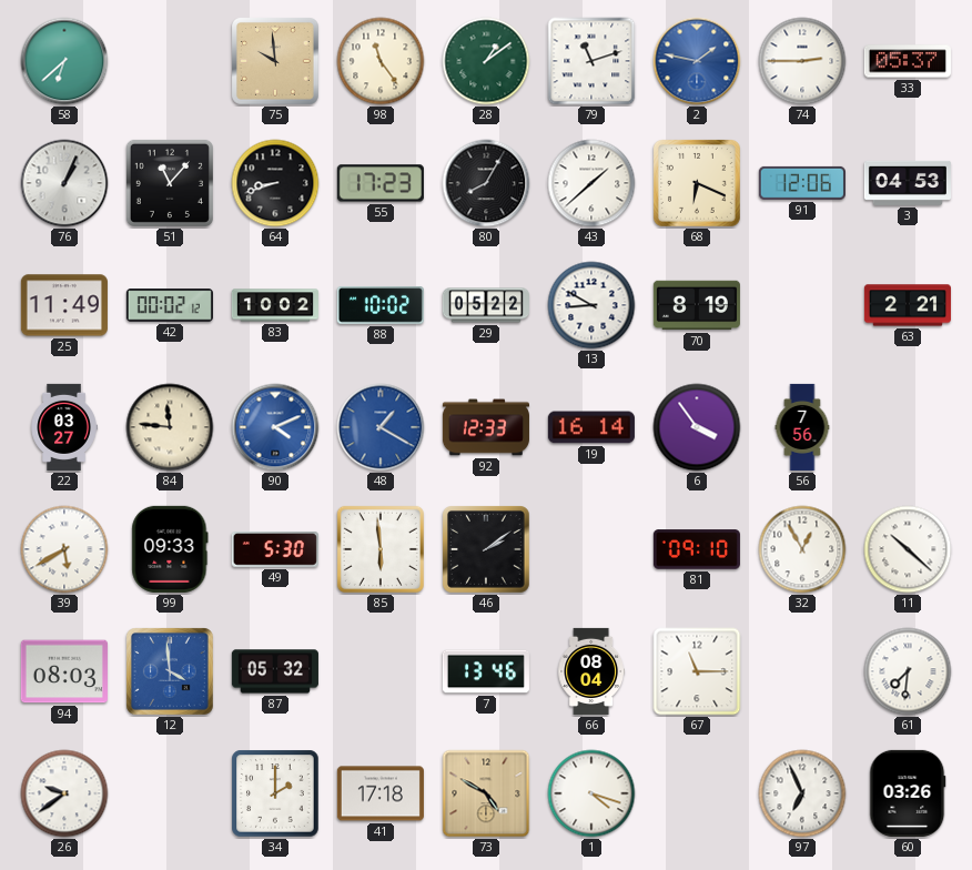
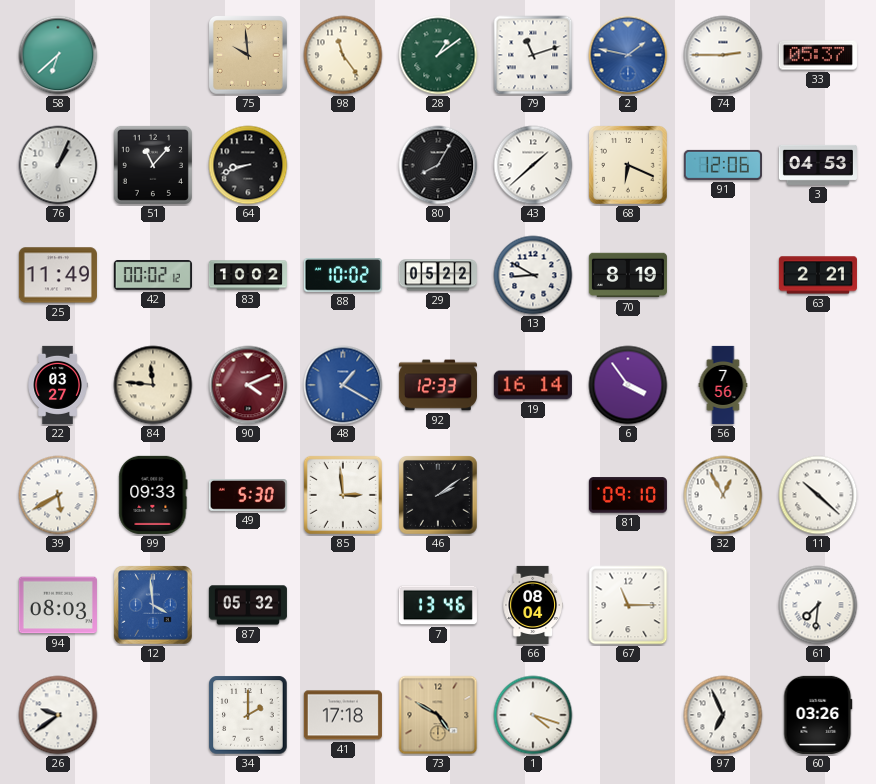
55: 17:23 -> none (381, 183)
90 dial: blue -> burgundy (248, 385)
85: 5:59 -> 2:59 (343, 495)
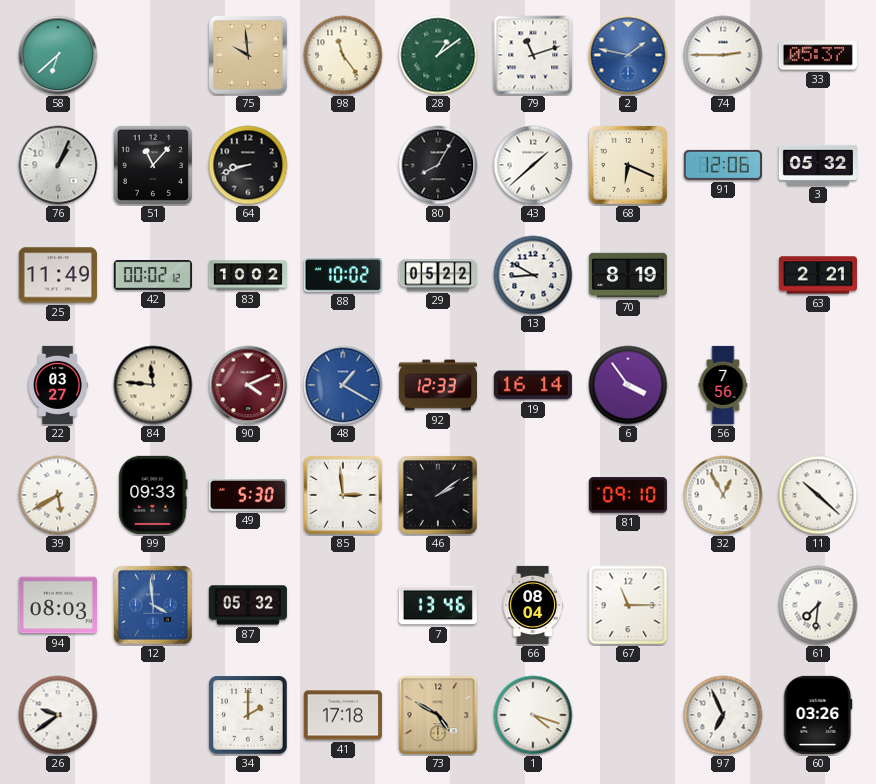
3: 04:53 -> 05:32 (818, 165)
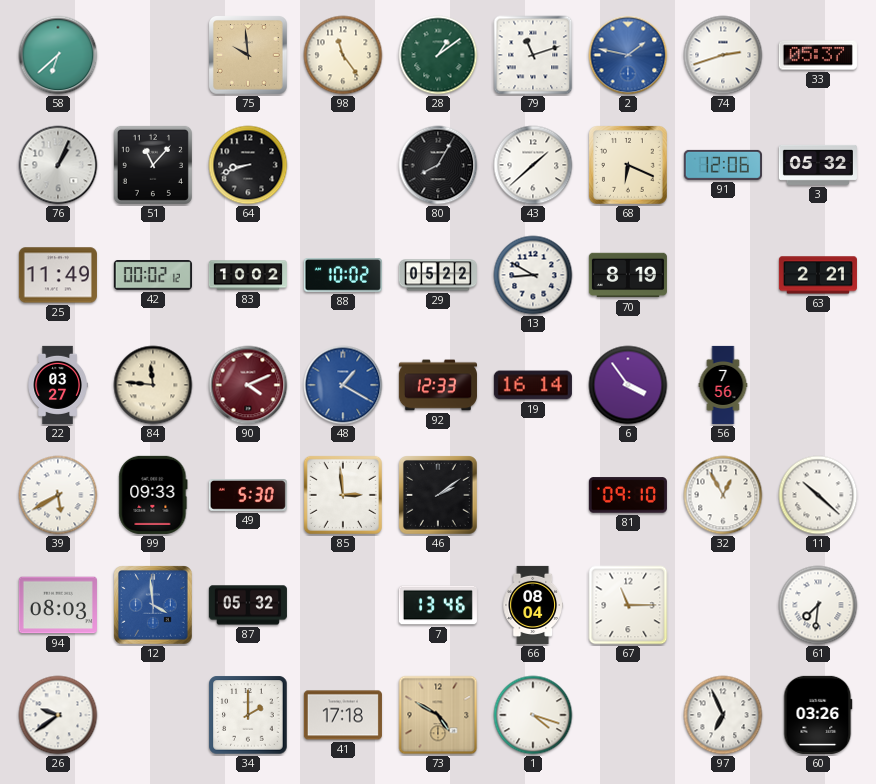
74: 2:45 -> 2:42 (723, 55)
